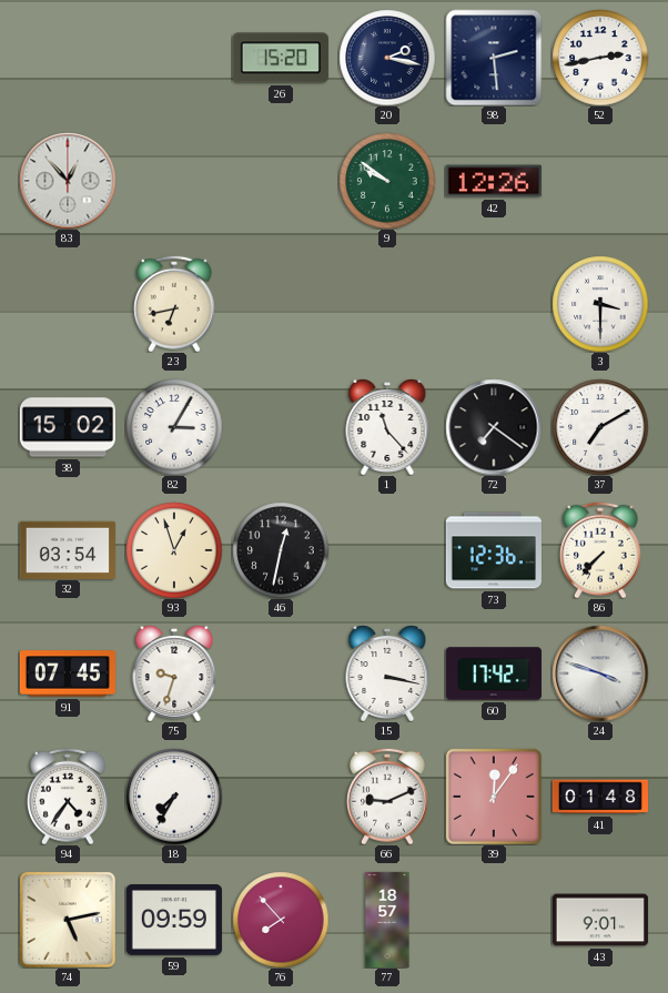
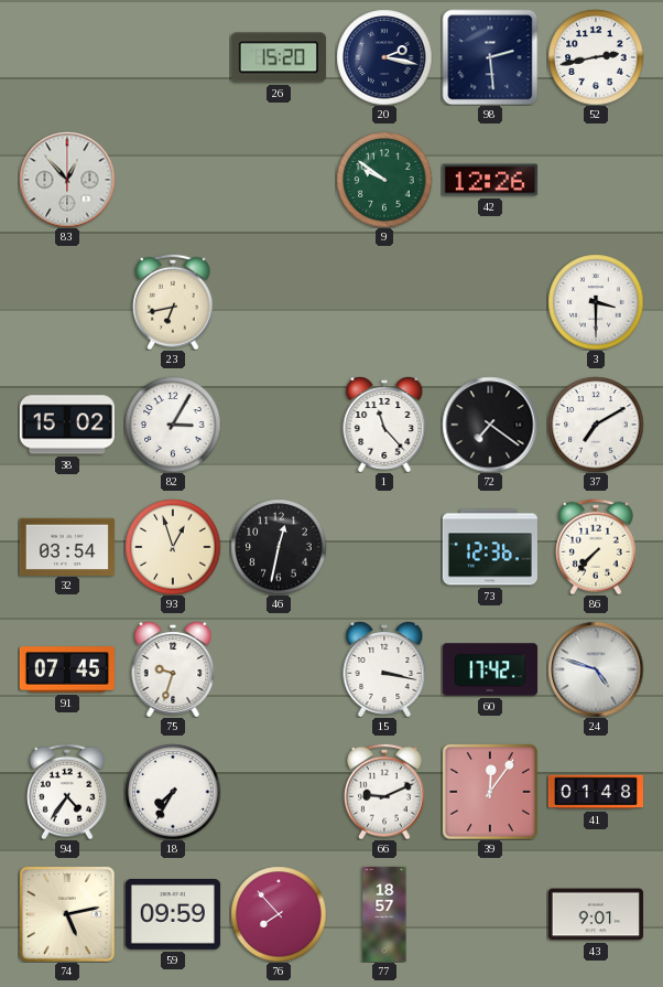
24: 3:48 -> 4:48 (596, 669)
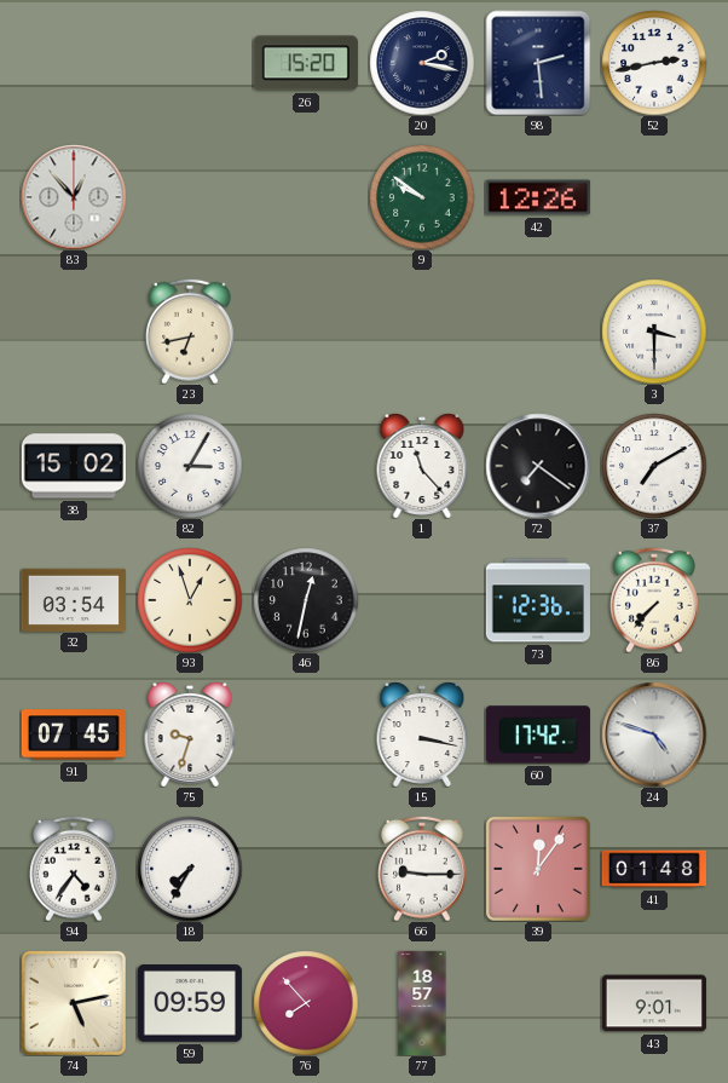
66: 9:11 -> 9:15 (423, 869)
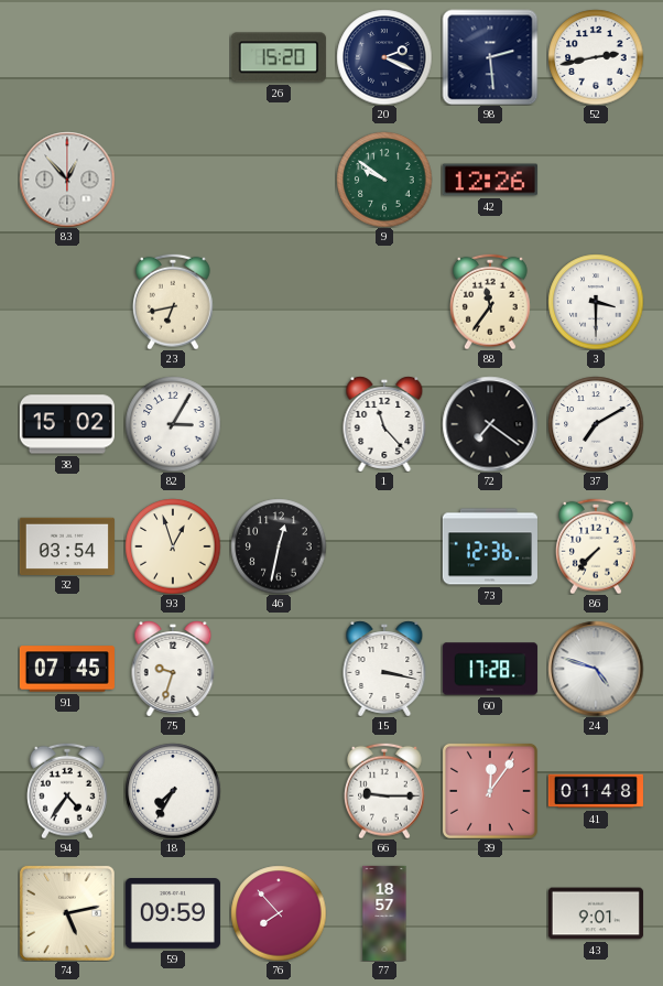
20: 2:17 -> 2:19 (384, 57)
88: none -> 11:36 (491, 302)
60: 17:42 -> 17:28 (490, 669)
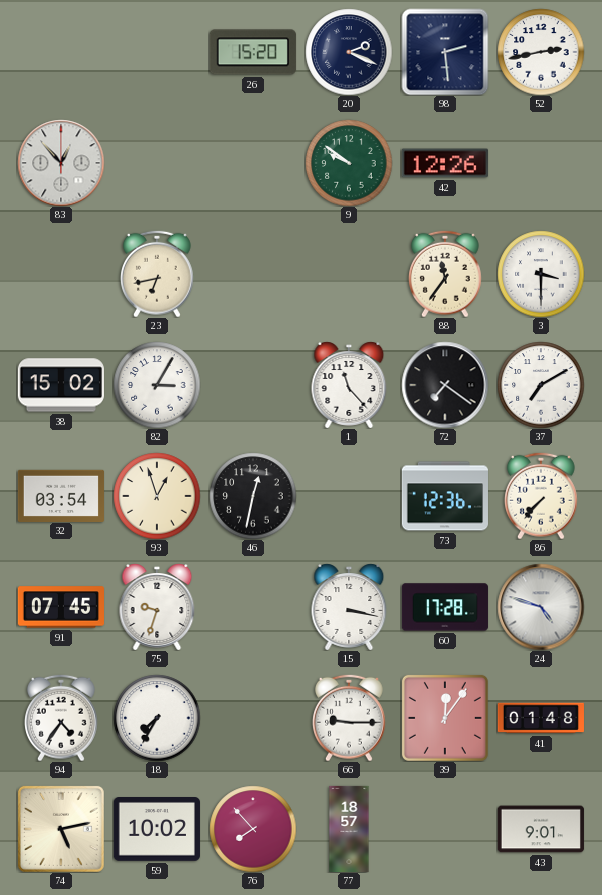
59: 09:59 -> 10:02 (157, 830)
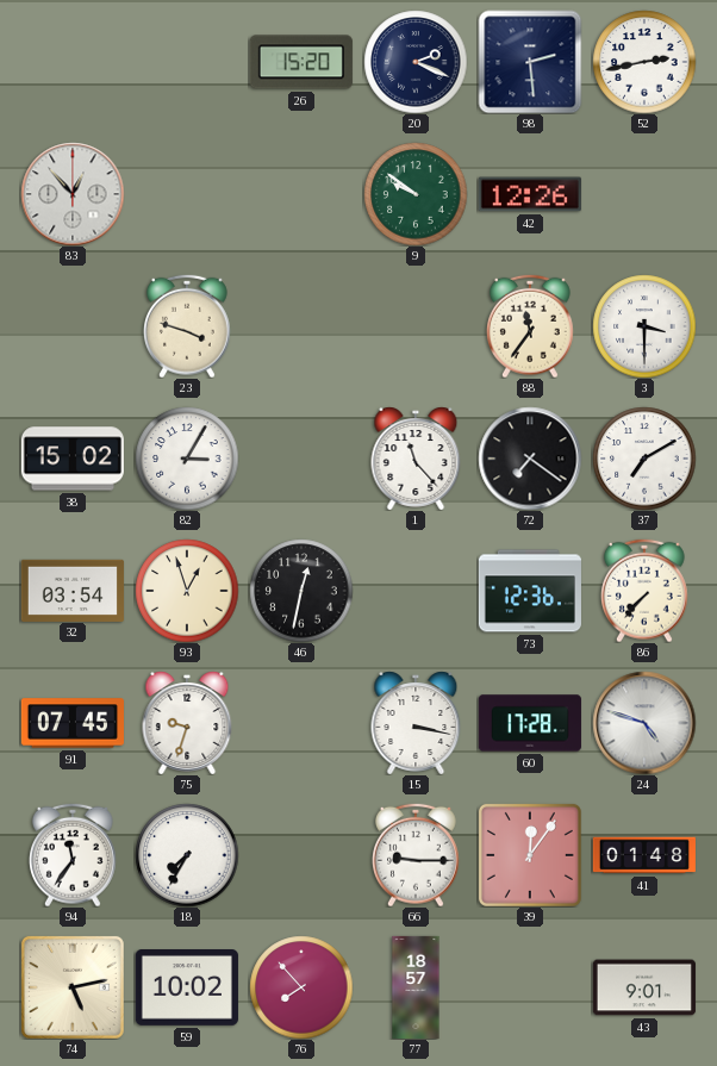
23: 6:43 -> 3:48 (188, 326)
94: 4:36 -> 11:36 (74, 855)
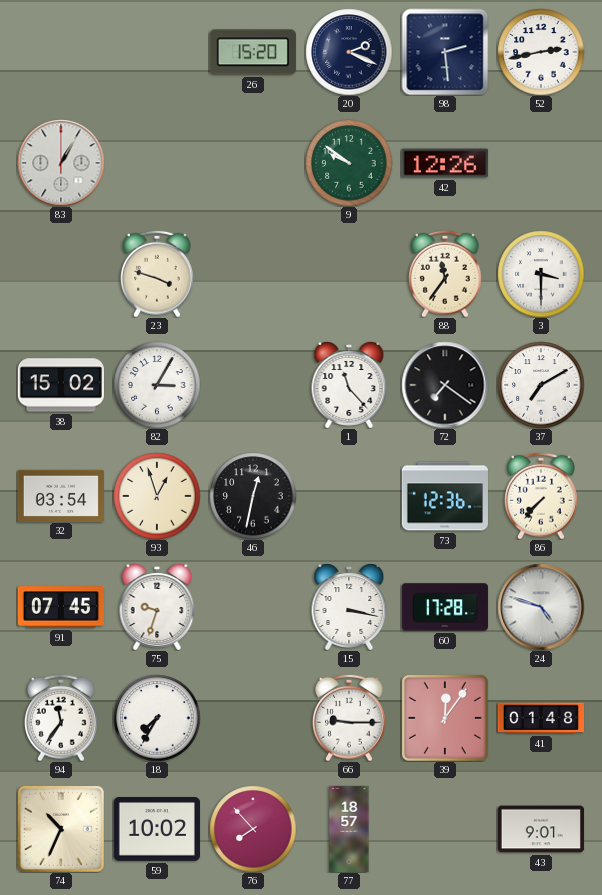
83: 12:53 -> 1:05 (61, 163)
74: 5:13 -> 10:34 (61, 829)
